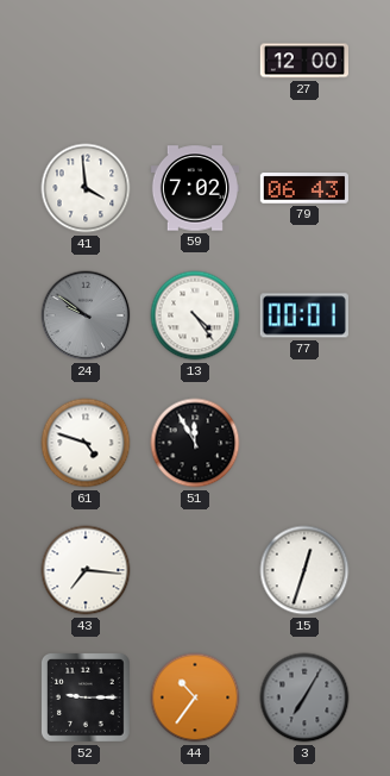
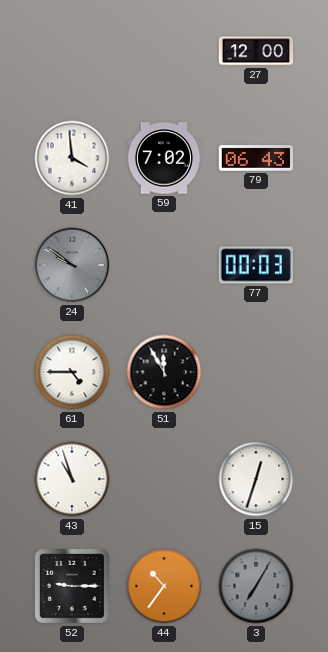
13: 4:24 -> none (195, 315)
77: 00:01 -> 00:03 (256, 265)
61: 4:48 -> 4:45 (72, 372)
43: 7:16 -> 10:57 (72, 479)
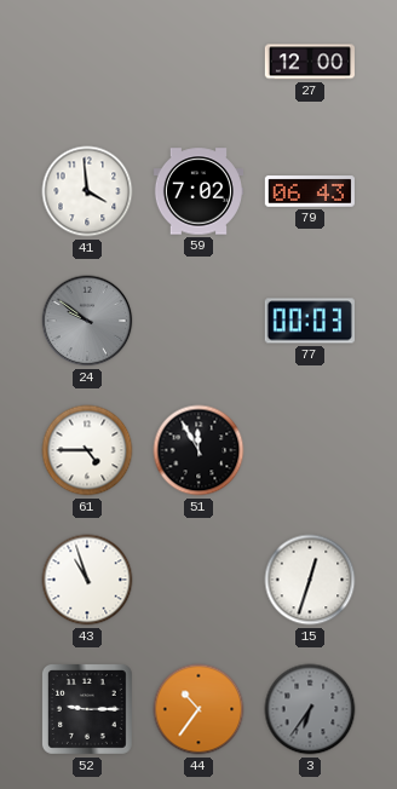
3: 7:05 -> 6:36 (310, 709)
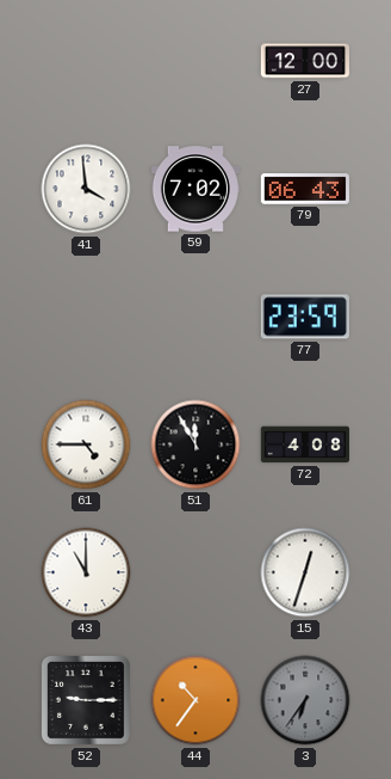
24: 9:51 -> none (87, 321)
77: 00:03 -> 23:59 (305, 317)
72: none -> 4:08 (304, 444)
43: 10:57 -> 11:00 (86, 572)
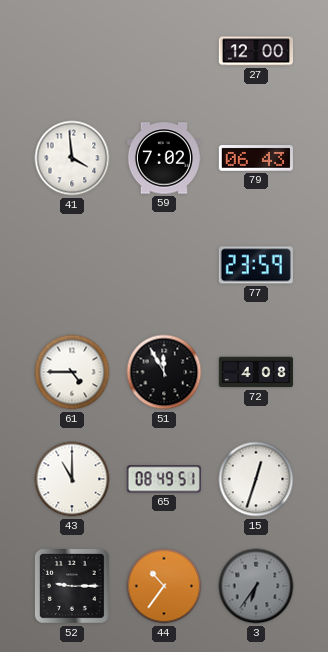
65: none -> 08:49 (164, 479)
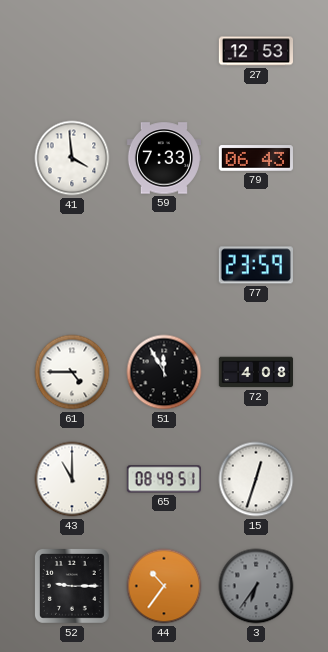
27: 12:00 -> 12:53 (255, 51)
59: 7:02 -> 7:33 (163, 158)
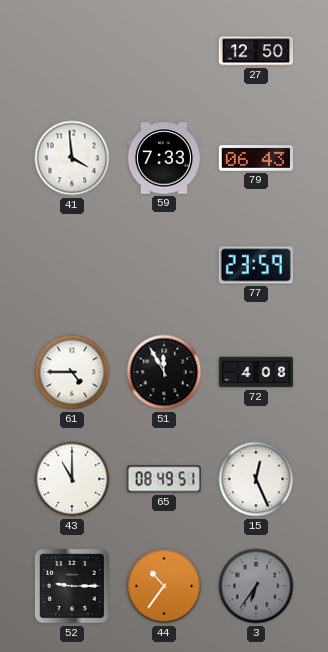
27: 12:53 -> 12:50 (255, 51)
15: 12:33 -> 12:26 (256, 479)
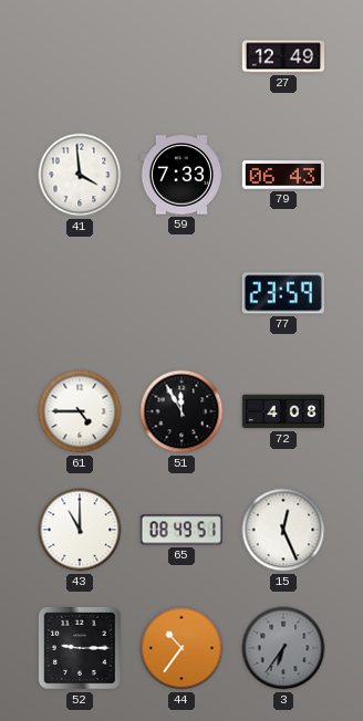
27: 12:50 -> 12:49 (282, 56)
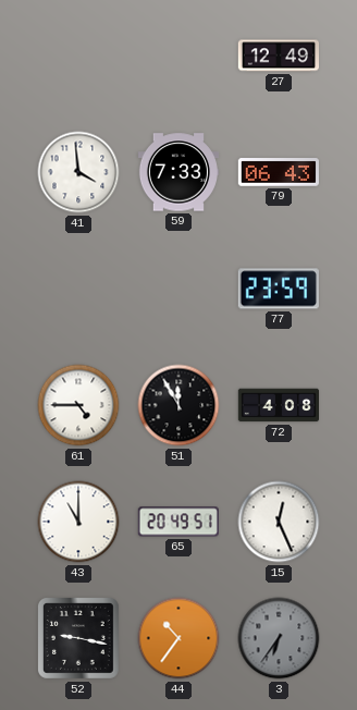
65: 08:49 -> 20:49 (178, 522)
52: 9:15 -> 9:17 (78, 638)
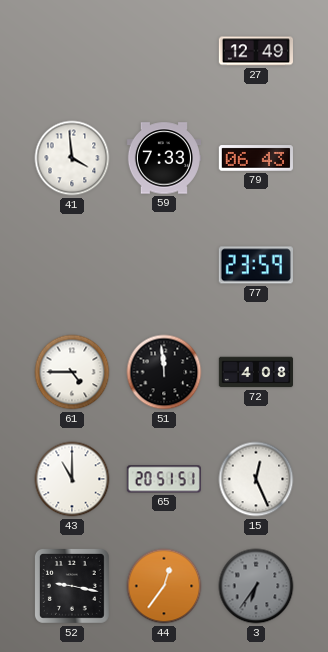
51: 11:55 -> 11:59 (164, 372)
65: 20:49 -> 20:51 (164, 479)
44: 10:36 -> 12:36 (164, 586)
